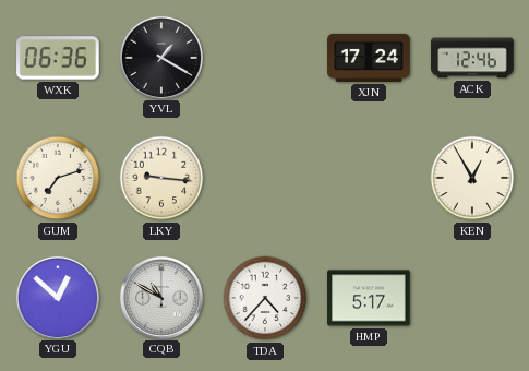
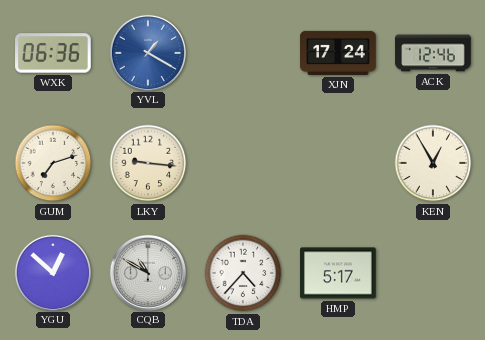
YVL dial: black -> blue (147, 52)
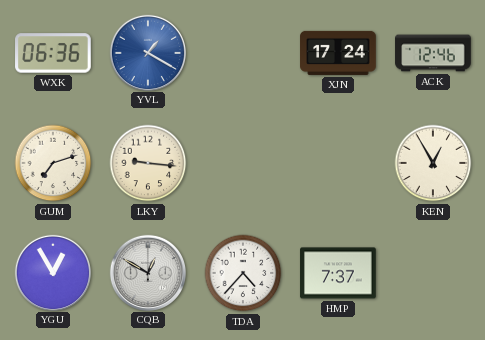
YGU: 12:52 -> 12:55 (52, 272)
CQB: 10:50 -> 12:50 (147, 272)
HMP: 5:17 -> 7:37 (338, 273)
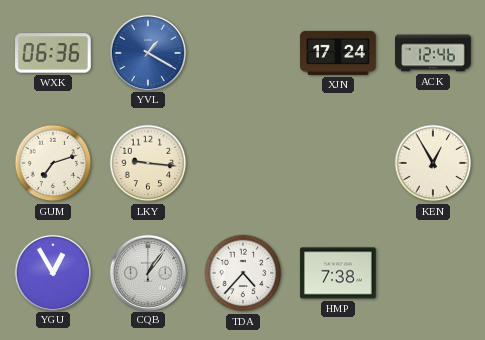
CQB: 12:50 -> 1:06 (147, 272)
HMP: 7:37 -> 7:38 (338, 273)
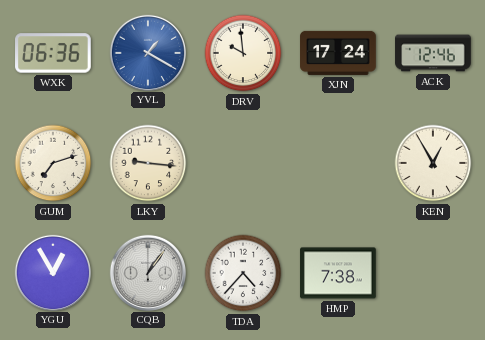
DRV: none -> 9:59 (243, 53)
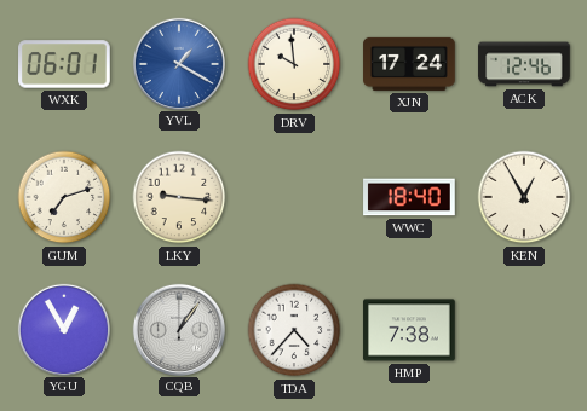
WXK: 06:36 -> 06:01 (64, 64)
WWC: none -> 18:40 (409, 197)
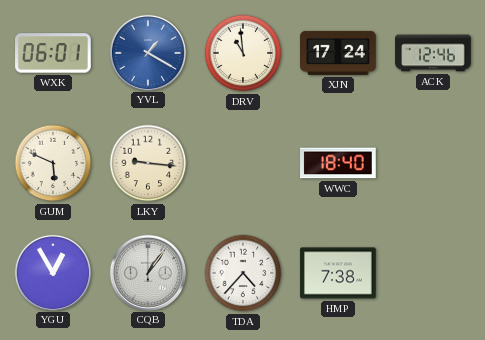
DRV: 9:59 -> 10:59 (243, 53)
GUM: 7:12 -> 5:49 (53, 163)
KEN: 12:55 -> none (524, 197)
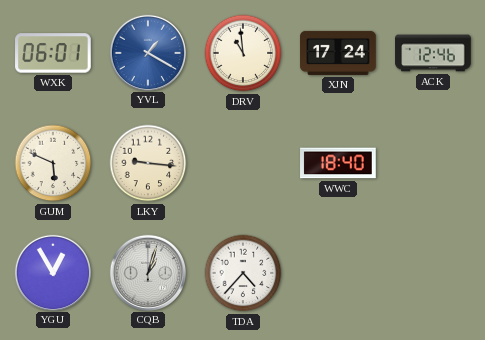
CQB: 1:06 -> 1:03 (147, 272)
HMP: 7:38 -> none (338, 273)
